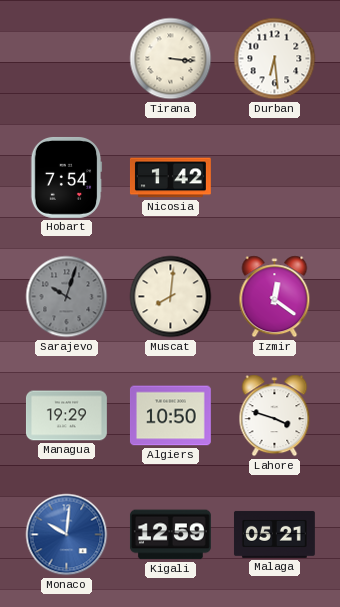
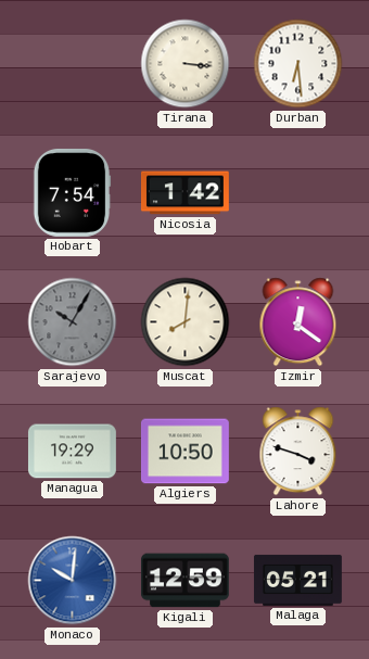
Sarajevo: 10:03 -> 10:05 (73, 322)
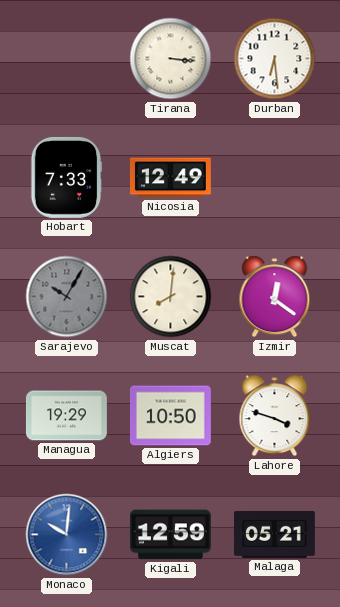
Hobart: 7:54 -> 7:33 (66, 177)
Nicosia: 1:42 -> 12:49 (170, 178)
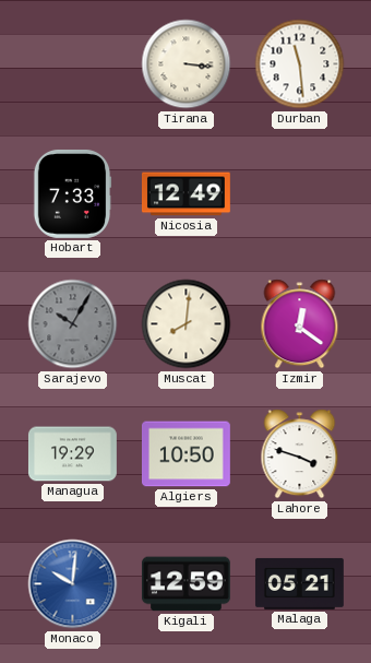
Durban: 6:29 -> 11:29 (300, 64)
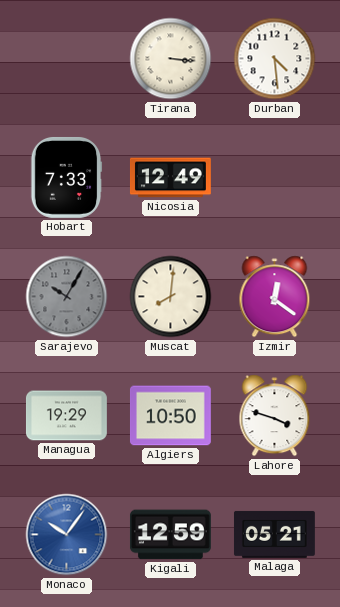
Durban: 11:29 -> 4:29 (275, 59)
Monaco: 10:01 -> 10:06 (67, 535)
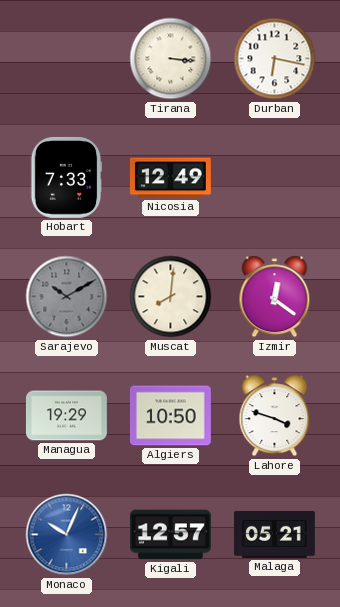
Durban: 4:29 -> 6:17 (275, 59)
Sarajevo: 10:05 -> 10:10 (67, 297)
Monaco: 10:06 -> 10:04 (67, 535)
Kigali: 12:59 -> 12:57 (170, 535)
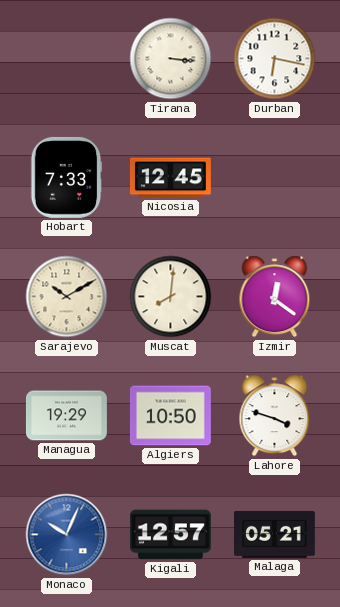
Nicosia: 12:49 -> 12:45 (170, 178)
Sarajevo dial: grey -> cream (67, 297)
